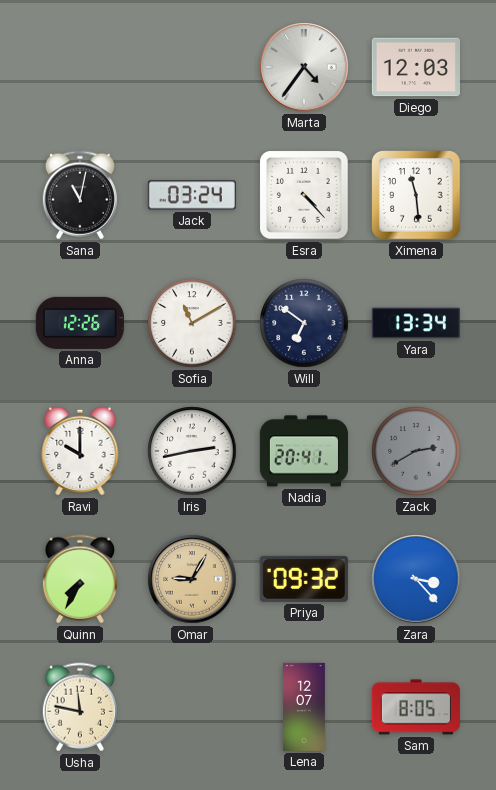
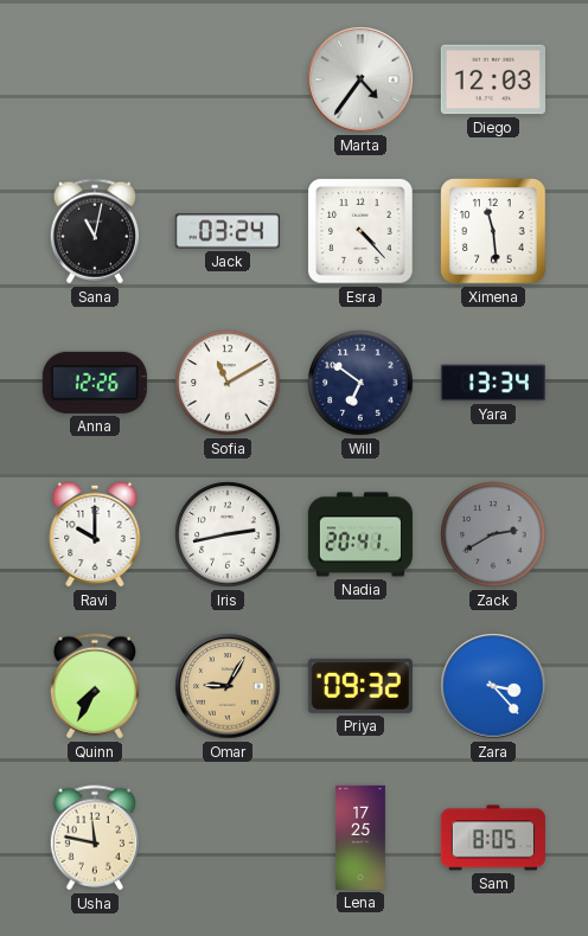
Lena: 12:07 -> 17:25 (362, 838)
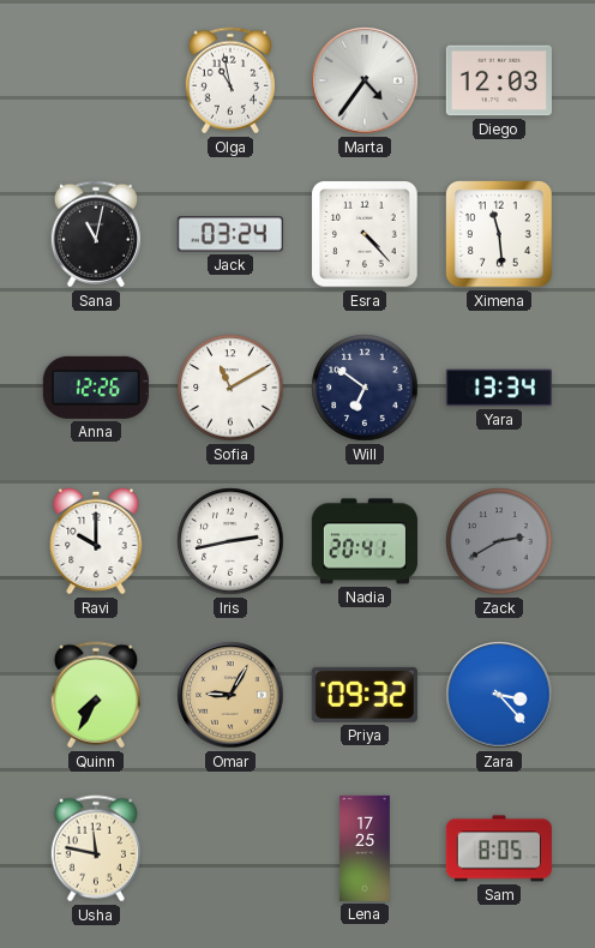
Olga: none -> 10:58 (230, 80)
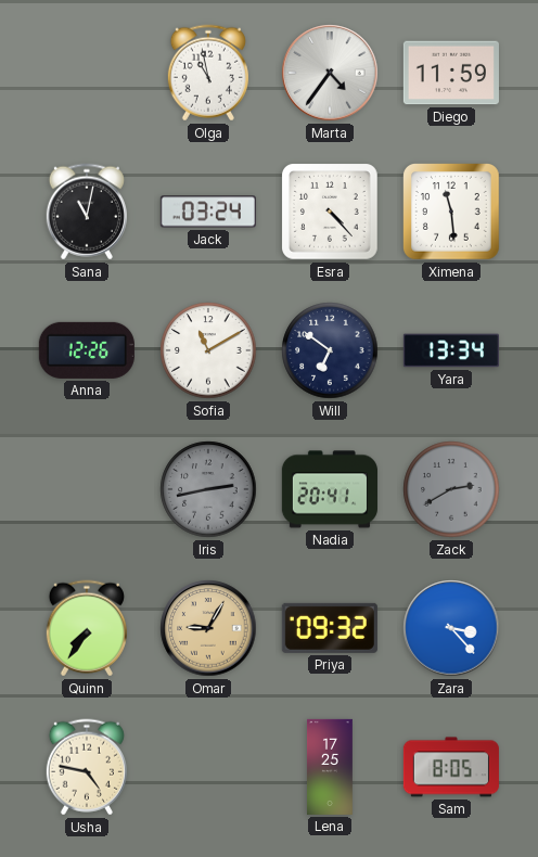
Diego: 12:03 -> 11:59 (451, 73)
Ravi: 10:00 -> none (96, 541)
Iris dial: white -> grey (208, 489)
Quinn: 7:35 -> 7:36 (87, 628)
Usha: 11:47 -> 4:47 (87, 767)
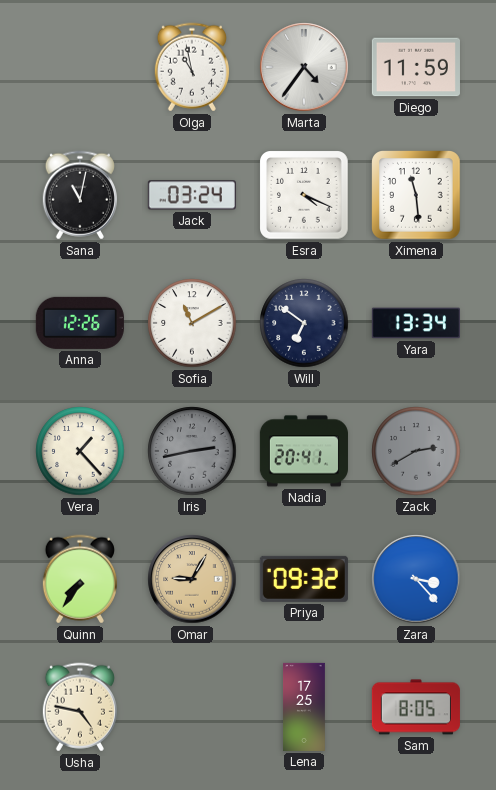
Esra: 4:23 -> 4:19 (304, 195)
Vera: none -> 1:23 (80, 451)
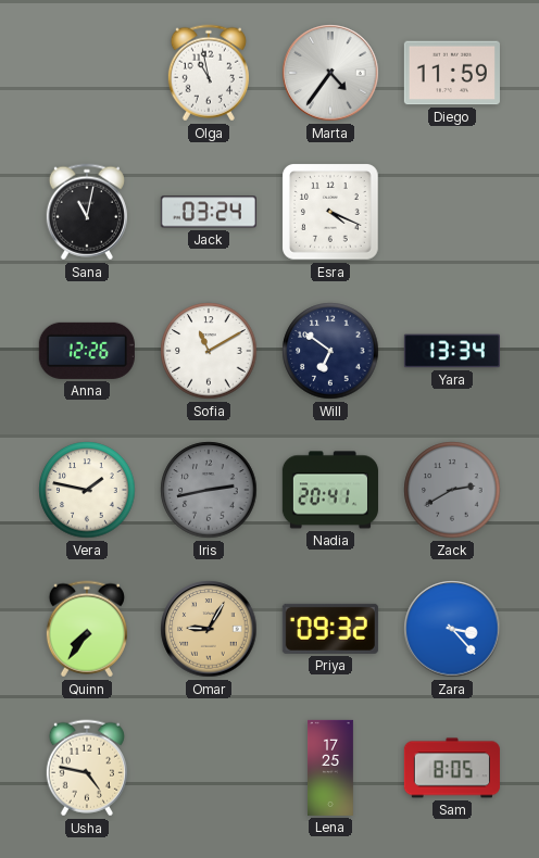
Ximena: 11:29 -> none (416, 195)
Vera: 1:23 -> 1:47 (87, 490)
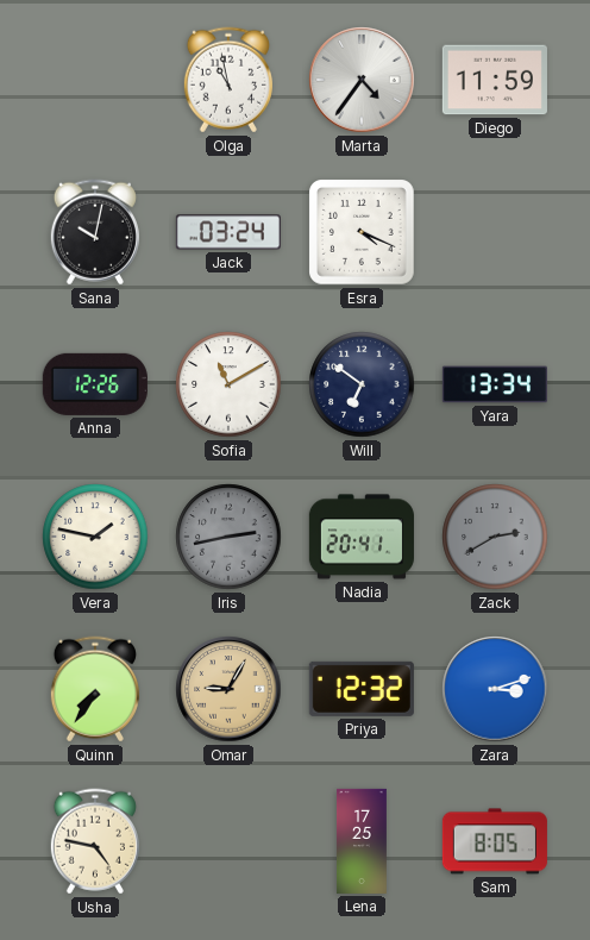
Sana: 11:02 -> 10:02 (95, 232)
Priya: 09:32 -> 12:32 (362, 689)
Zara: 3:23 -> 3:12 (495, 689)
